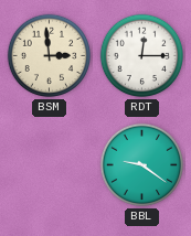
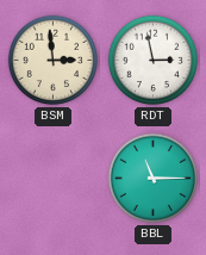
RDT: 12:15 -> 2:58 (154, 61)
BBL: 9:21 -> 11:15 (154, 179)
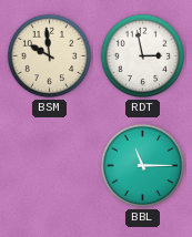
BSM: 2:59 -> 9:59 (50, 56)
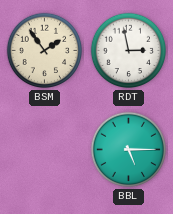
BSM: 9:59 -> 1:54 (45, 51)
BBL: 11:15 -> 5:15 (129, 150)
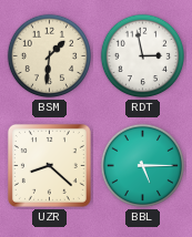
BSM: 1:54 -> 1:31 (50, 56)
UZR: none -> 8:22 (49, 165)
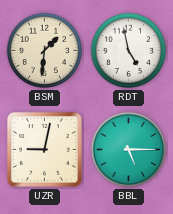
RDT: 2:58 -> 4:58 (129, 51)
UZR: 8:22 -> 9:02 (44, 149)
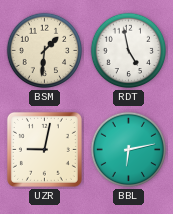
BBL: 5:15 -> 6:13 (129, 150)
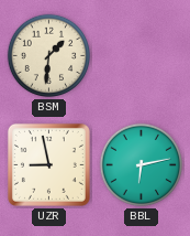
RDT: 4:58 -> none (129, 51)
UZR: 9:02 -> 8:58 (48, 164)
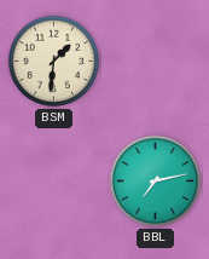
UZR: 8:58 -> none (48, 164)
BBL: 6:13 -> 7:13 (156, 182)
